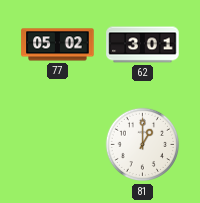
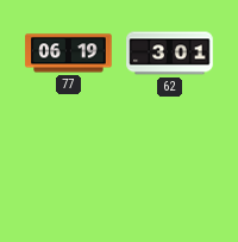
77: 05:02 -> 06:19 (69, 54)
81: 1:00 -> none (143, 145)
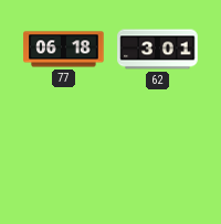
77: 06:19 -> 06:18 (64, 50)
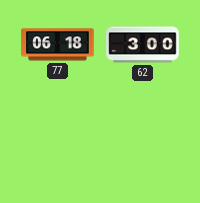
62: 3:01 -> 3:00 (143, 45)
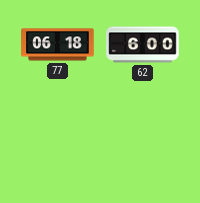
62: 3:00 -> 6:00 (143, 45)
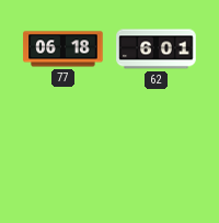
62: 6:00 -> 6:01 (157, 49)
